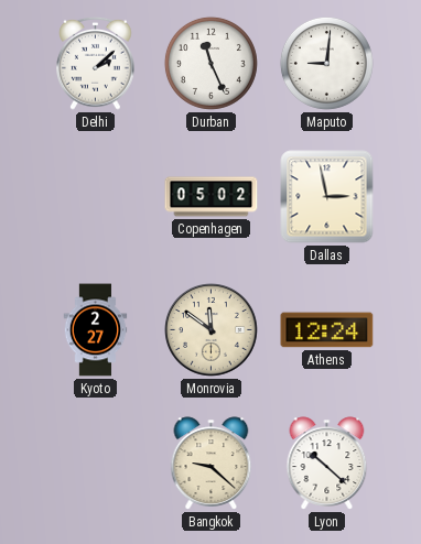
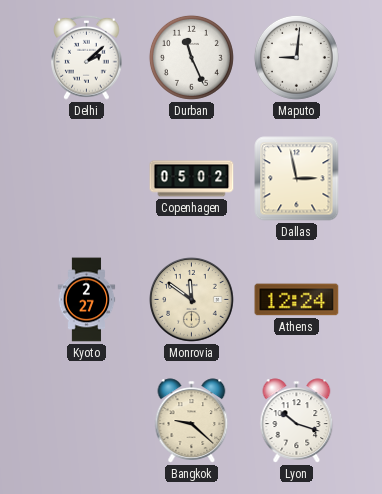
Lyon: 10:22 -> 10:18 (297, 421)
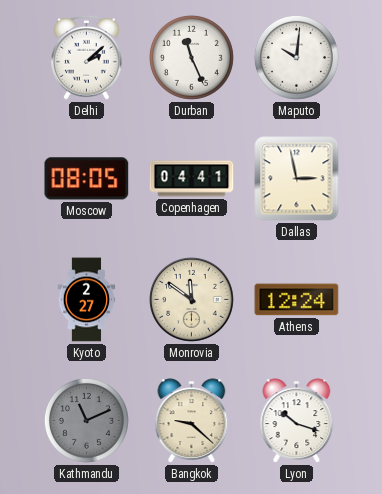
Maputo: 9:01 -> 10:01 (296, 57)
Moscow: none -> 08:05 (87, 179)
Copenhagen: 05:02 -> 04:41 (192, 179)
Kathmandu: none -> 11:11 (86, 420)
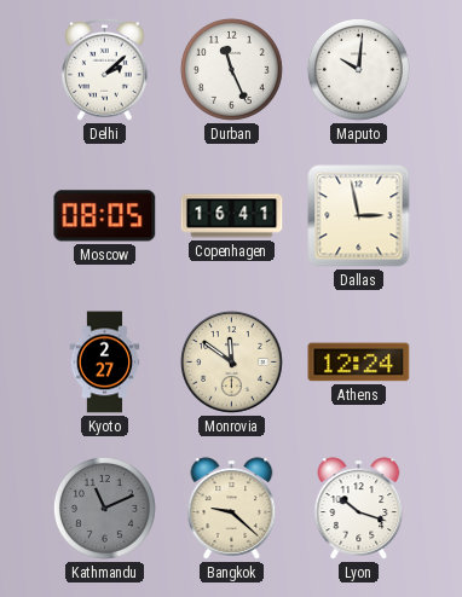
Copenhagen: 04:41 -> 16:41 (232, 216)
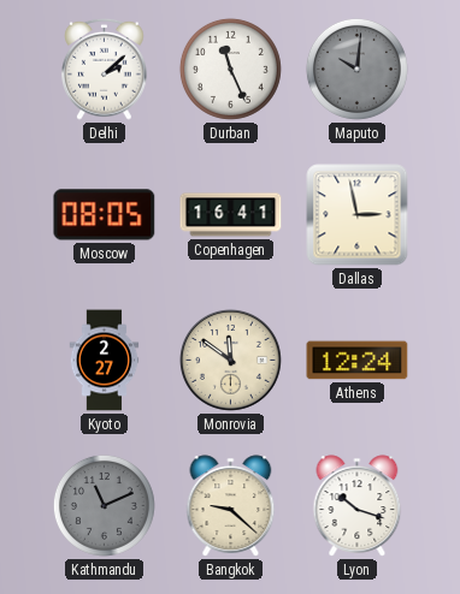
Maputo dial: white -> grey (356, 69)
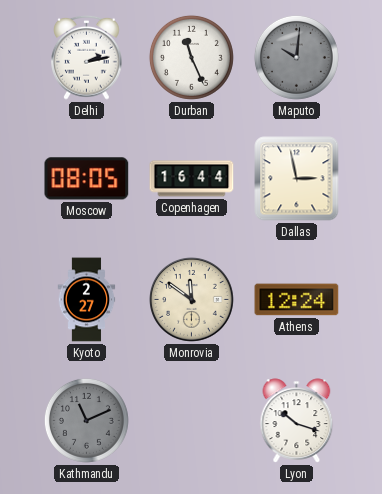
Delhi: 2:08 -> 2:13 (87, 57)
Copenhagen: 16:41 -> 16:44 (192, 179)
Bangkok: 9:22 -> none (231, 506)
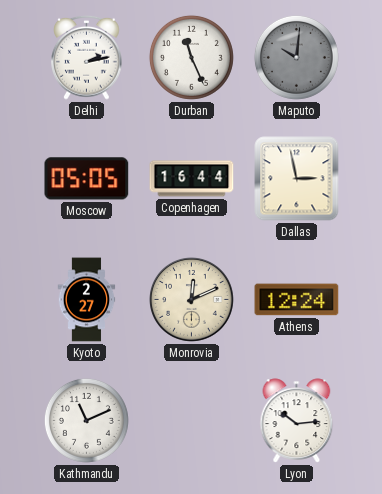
Moscow: 08:05 -> 05:05 (87, 179)
Monrovia: 11:51 -> 12:11 (192, 300)
Kathmandu dial: grey -> white (86, 420)
Lyon: 10:18 -> 10:14 (297, 421)
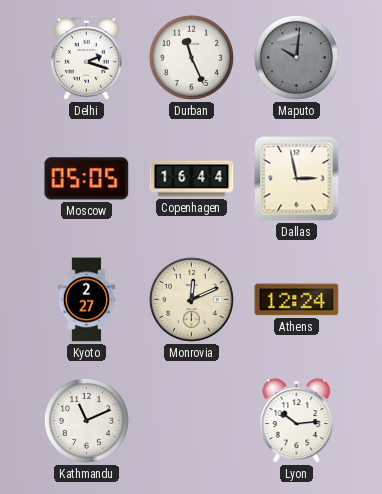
Delhi: 2:13 -> 2:18 (87, 57)
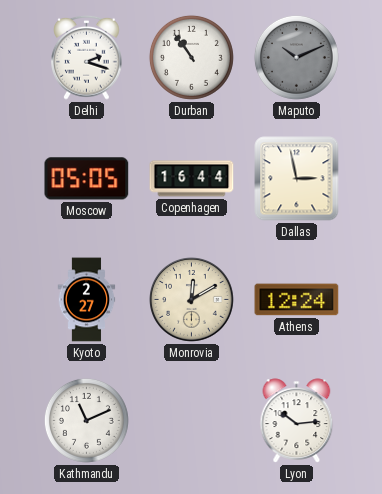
Durban: 11:26 -> 10:54 (191, 57)
Maputo: 10:01 -> 10:11 (296, 57)
Monrovia: 12:11 -> 12:10 (192, 300)
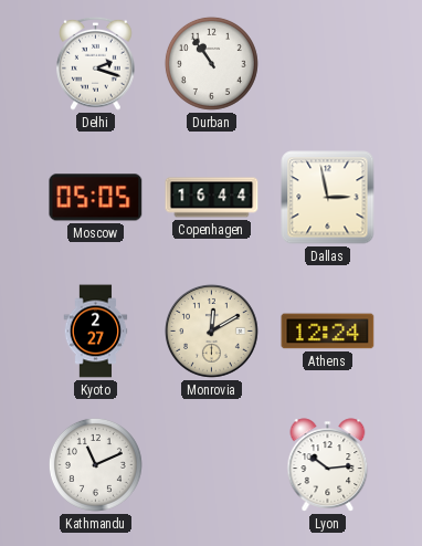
Maputo: 10:11 -> none (296, 57)
